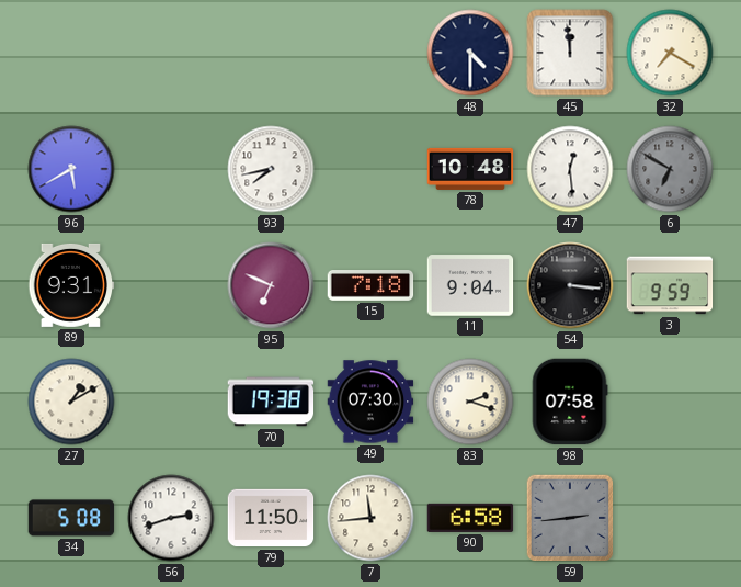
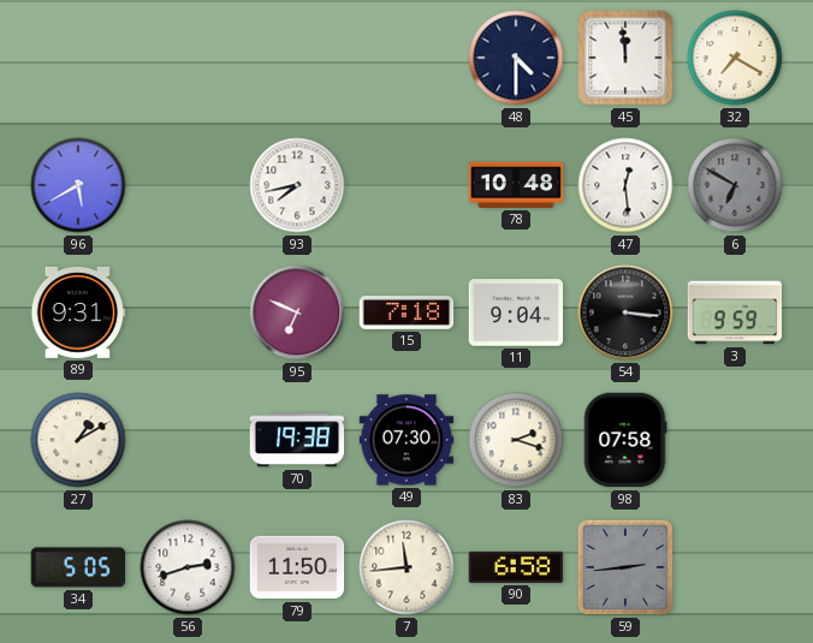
34: 5:08 -> 5:05 (78, 567)
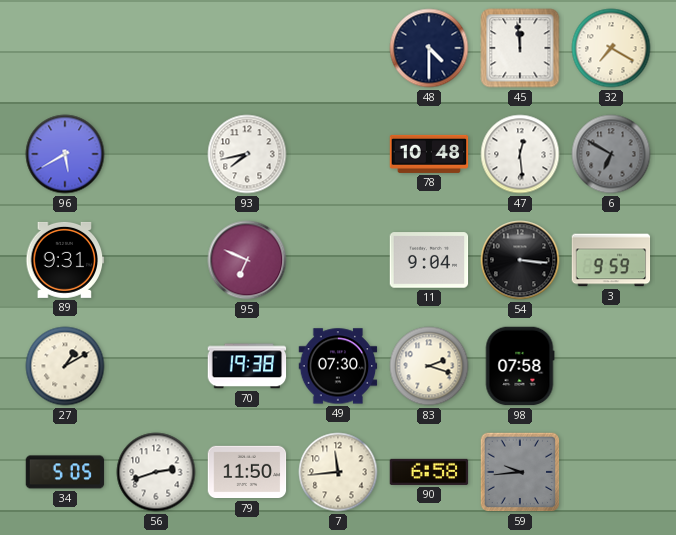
15: 7:18 -> none (406, 314)
59: 2:44 -> 9:44 (520, 472)
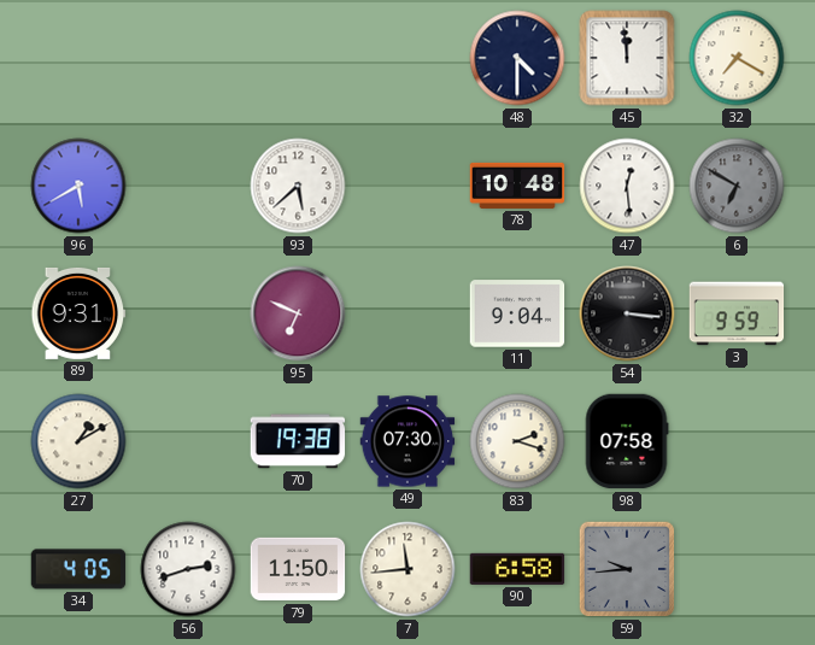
93: 7:43 -> 5:38 (298, 186)
34: 5:05 -> 4:05 (78, 569)
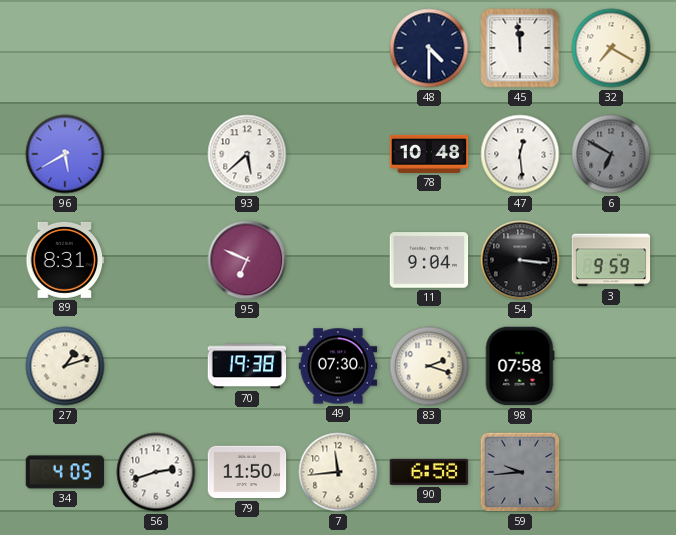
89: 9:31 -> 8:31 (65, 260)
27: 1:10 -> 1:12 (65, 366)
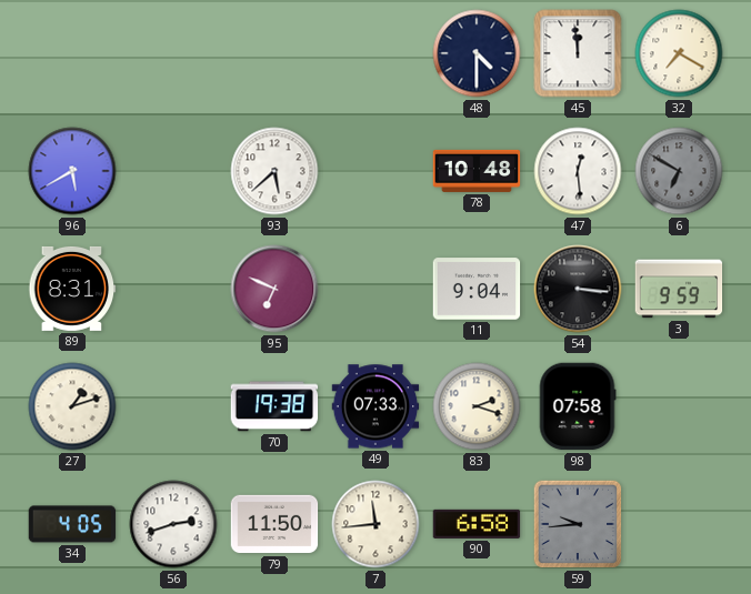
49: 07:30 -> 07:33 (375, 406)
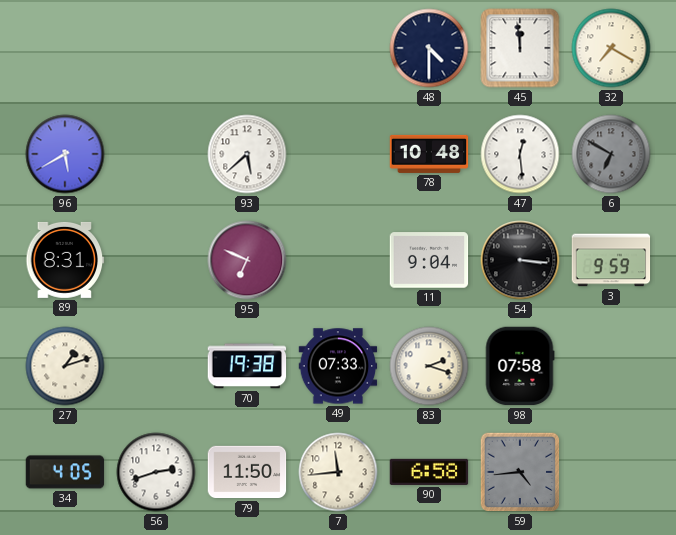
59: 9:44 -> 4:44 (520, 472)
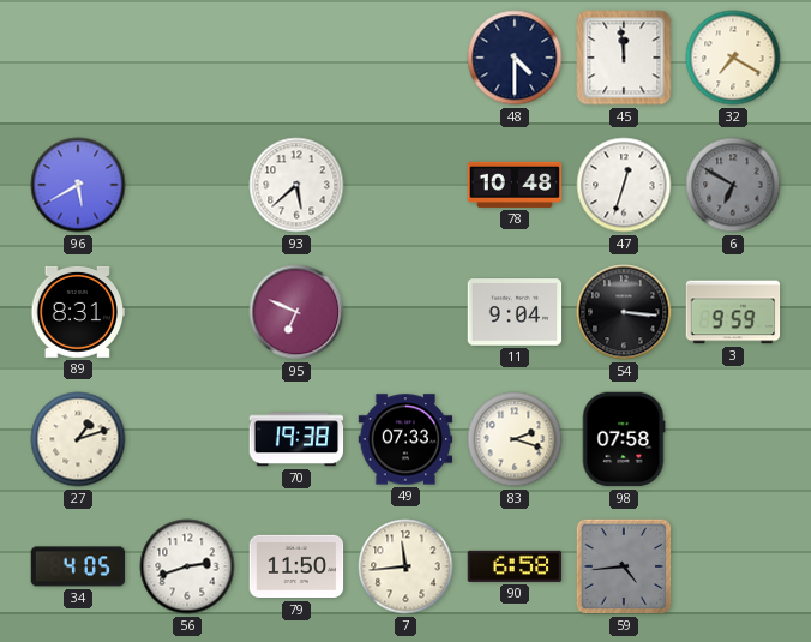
47: 12:29 -> 12:33 (624, 185)
